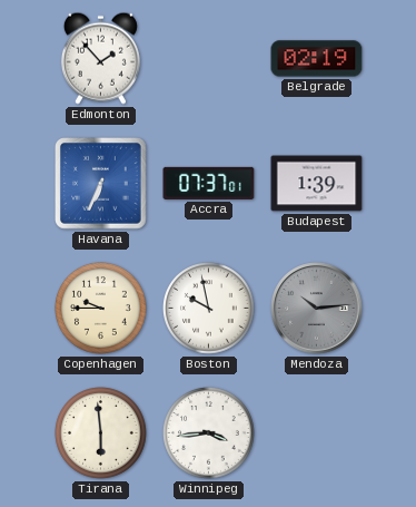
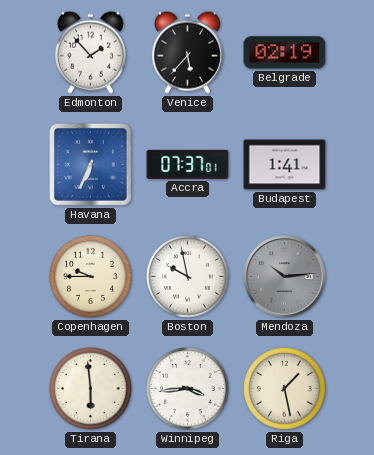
Venice: none -> 5:37 (187, 52)
Budapest: 1:39 -> 1:41 (285, 165)
Riga: none -> 1:28 (285, 389)
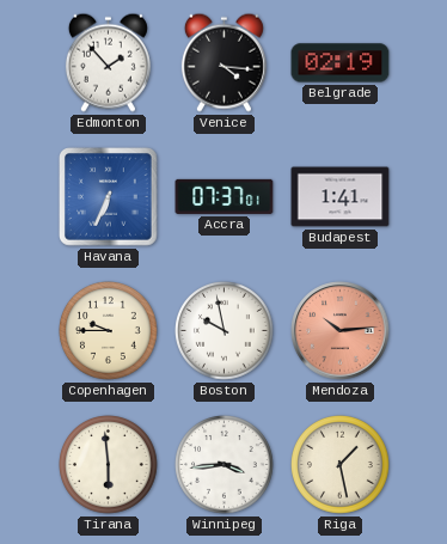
Venice: 5:37 -> 4:16 (223, 62)
Mendoza dial: grey -> salmon (341, 331)
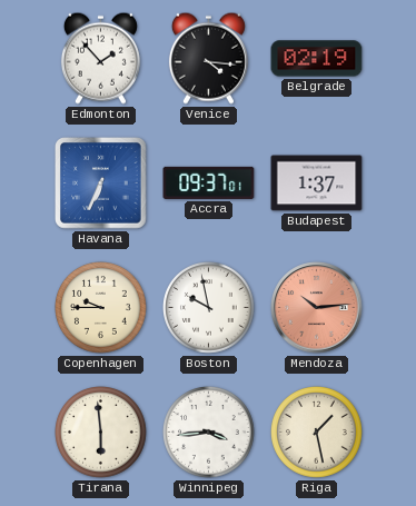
Accra: 07:37 -> 09:37 (209, 182)
Budapest: 1:41 -> 1:37 (317, 183)
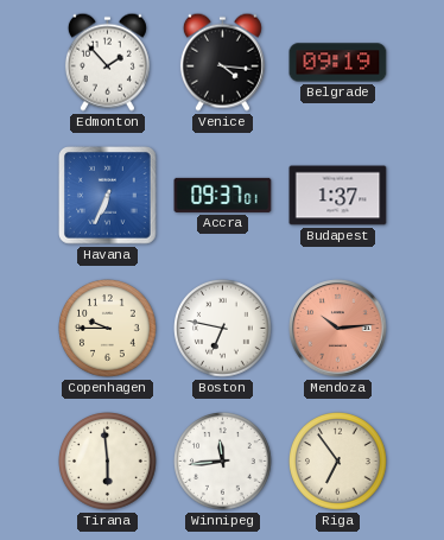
Belgrade: 02:19 -> 09:19 (338, 63)
Boston: 9:58 -> 6:47 (223, 329)
Winnipeg: 3:44 -> 11:44 (223, 462)
Riga: 1:28 -> 6:54 (338, 462)
